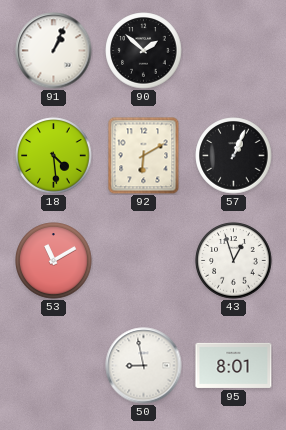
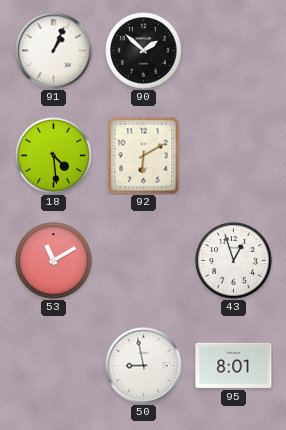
57: 1:04 -> none (234, 156)
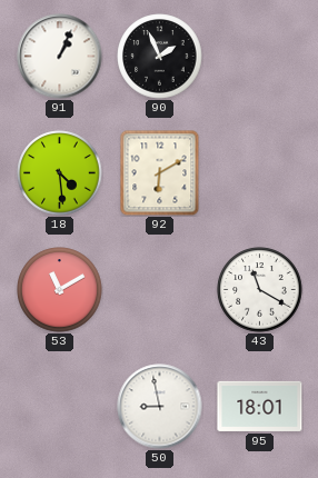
90: 1:52 -> 1:56 (160, 57)
43: 12:57 -> 11:20 (260, 290)
95: 8:01 -> 18:01 (260, 406)
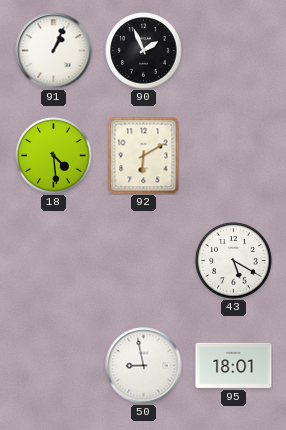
53: 11:10 -> none (60, 290)
43: 11:20 -> 5:20 (234, 261)
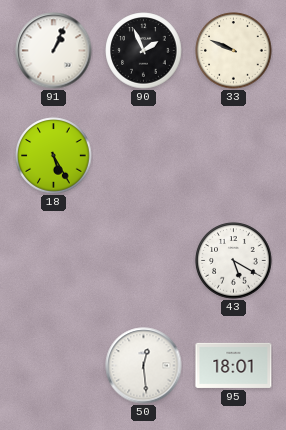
33: none -> 9:49 (234, 51)
18: 4:29 -> 5:25 (54, 156)
92: 6:10 -> none (144, 155)
50: 8:58 -> 12:29 (144, 366)
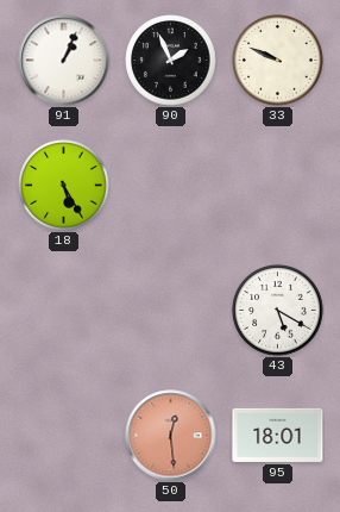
50 dial: white -> salmon (171, 436)
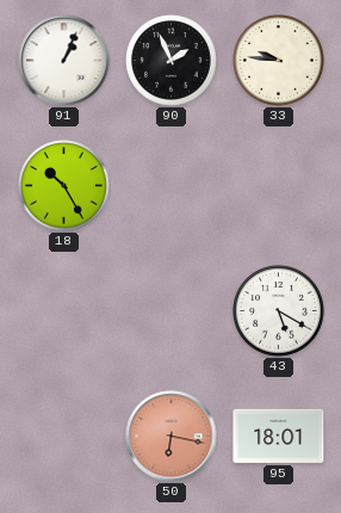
33: 9:49 -> 9:46 (279, 61)
18: 5:25 -> 10:25 (64, 186)
50: 12:29 -> 6:17 (172, 437)
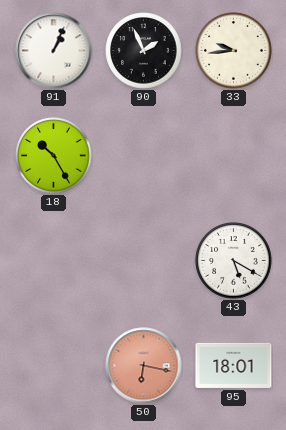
33: 9:46 -> 9:44 (234, 51)
